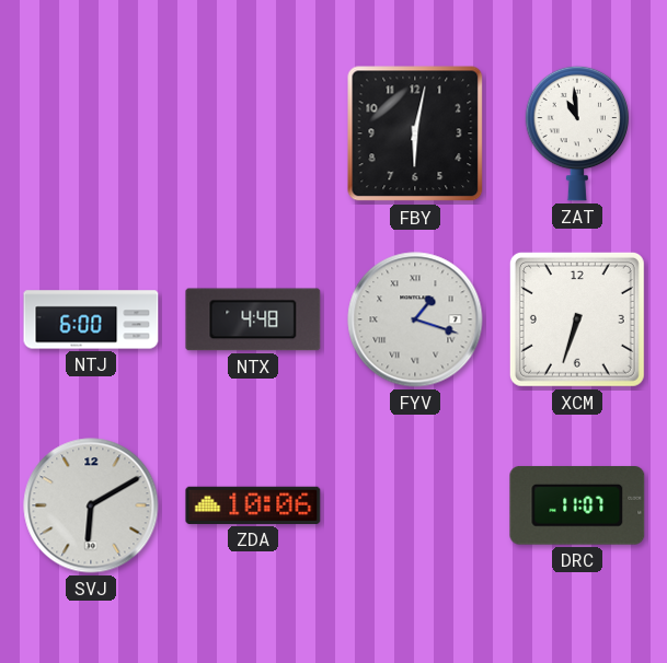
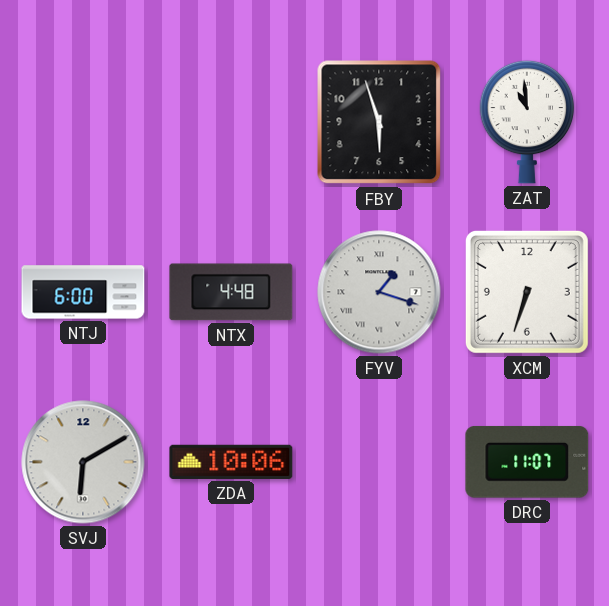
FBY: 6:02 -> 5:57 (379, 122)
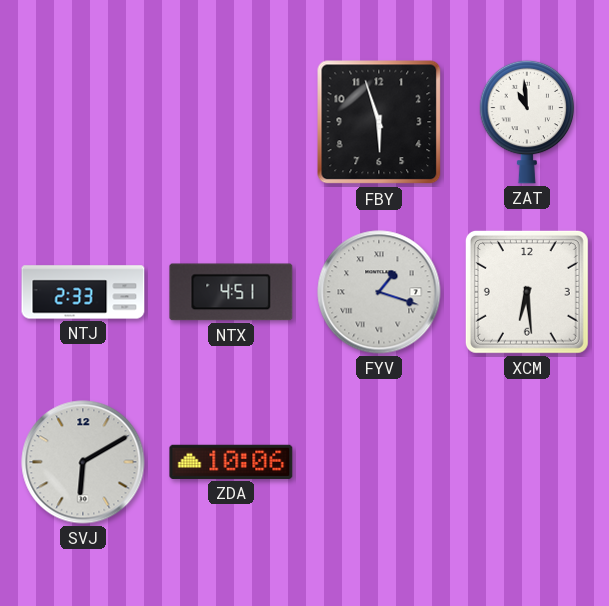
NTJ: 6:00 -> 2:33 (83, 292)
NTX: 4:48 -> 4:51 (231, 292)
XCM: 6:33 -> 6:29 (527, 292)
DRC: 11:07 -> none (527, 462)
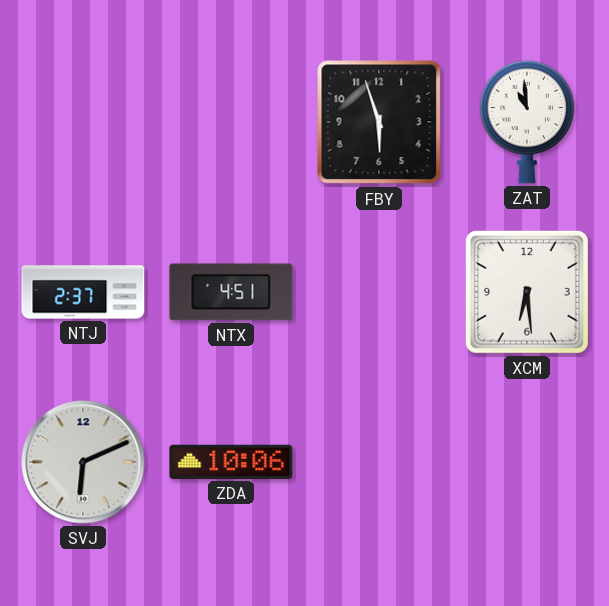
NTJ: 2:33 -> 2:37 (83, 292)
FYV: 1:18 -> none (379, 292)
SVJ: 6:10 -> 6:11 (83, 462)
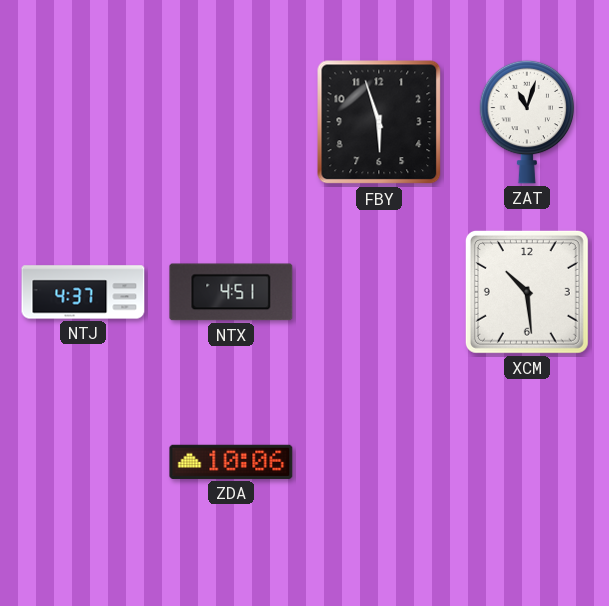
ZAT: 10:59 -> 11:03 (527, 122)
NTJ: 2:37 -> 4:37 (83, 292)
XCM: 6:29 -> 10:29 (527, 292)
SVJ: 6:11 -> none (83, 462)
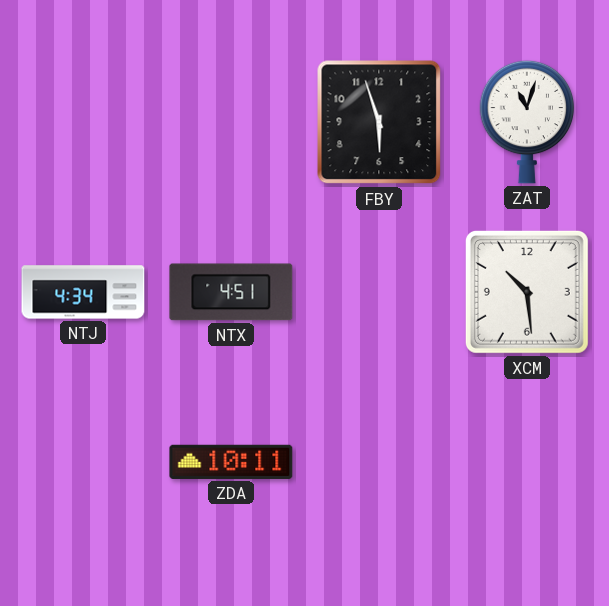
NTJ: 4:37 -> 4:34 (83, 292)
ZDA: 10:06 -> 10:11 (231, 462)
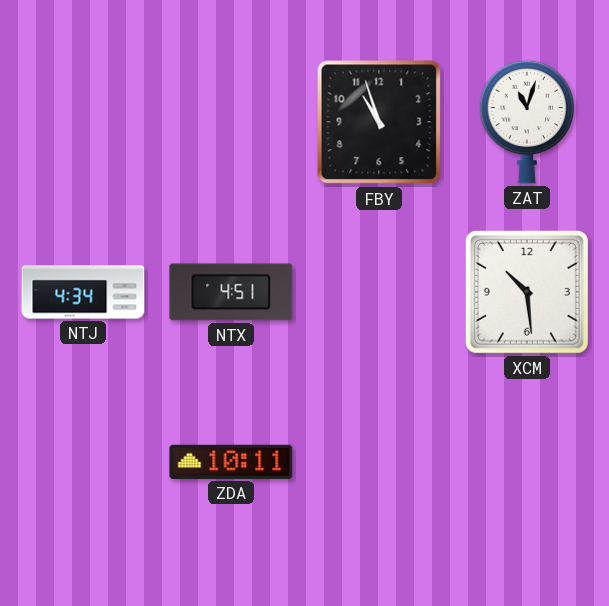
FBY: 5:57 -> 10:57 (379, 122)
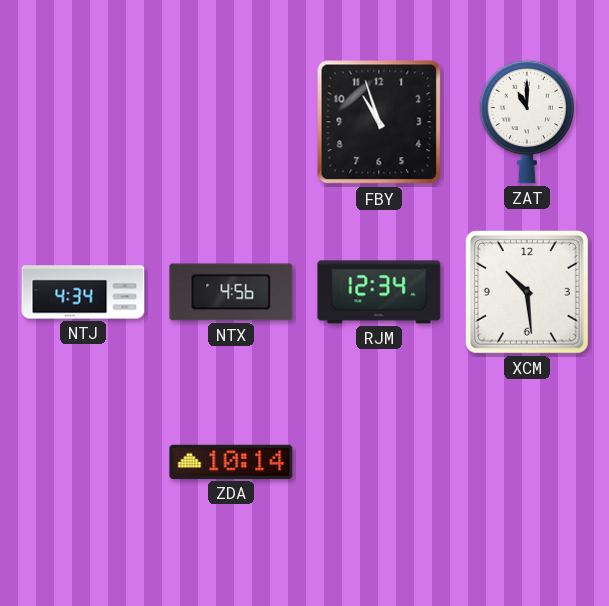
ZAT: 11:03 -> 11:00 (527, 122)
NTX: 4:51 -> 4:56 (231, 292)
RJM: none -> 12:34 (379, 292)
ZDA: 10:11 -> 10:14 (231, 462)
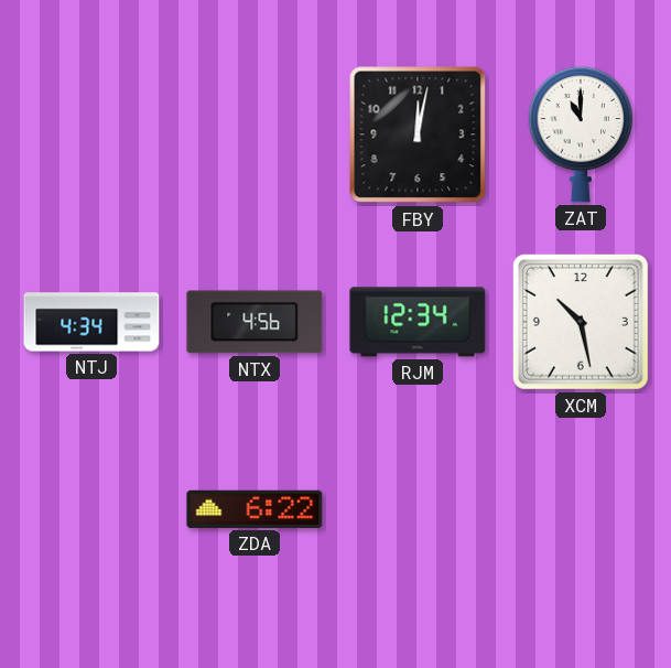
FBY: 10:57 -> 12:02 (418, 134)
XCM: 10:29 -> 10:28 (581, 322)
ZDA: 10:14 -> 6:22 (255, 509)
